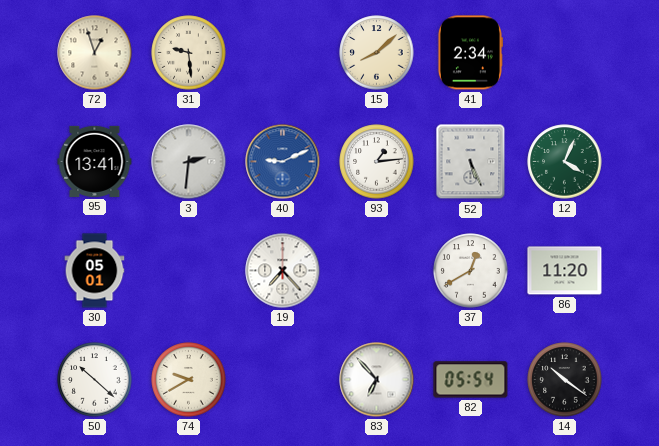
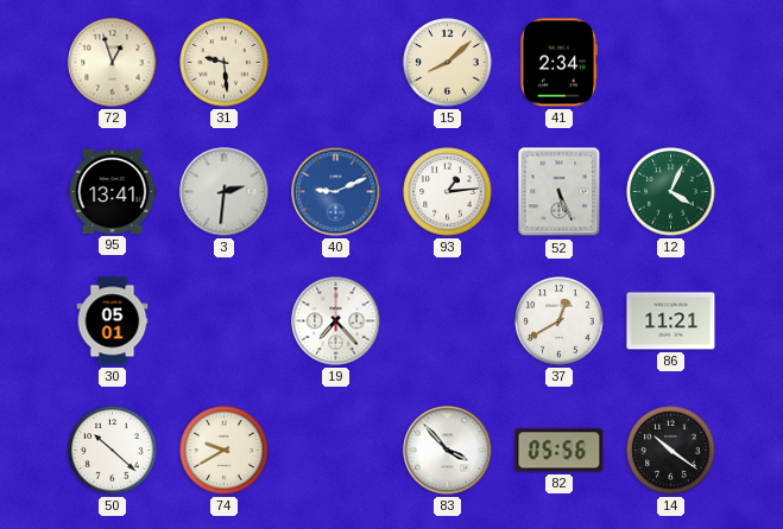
86: 11:20 -> 11:21 (671, 321)
83: 6:53 -> 3:53 (448, 451)
82: 05:54 -> 05:56 (560, 451)
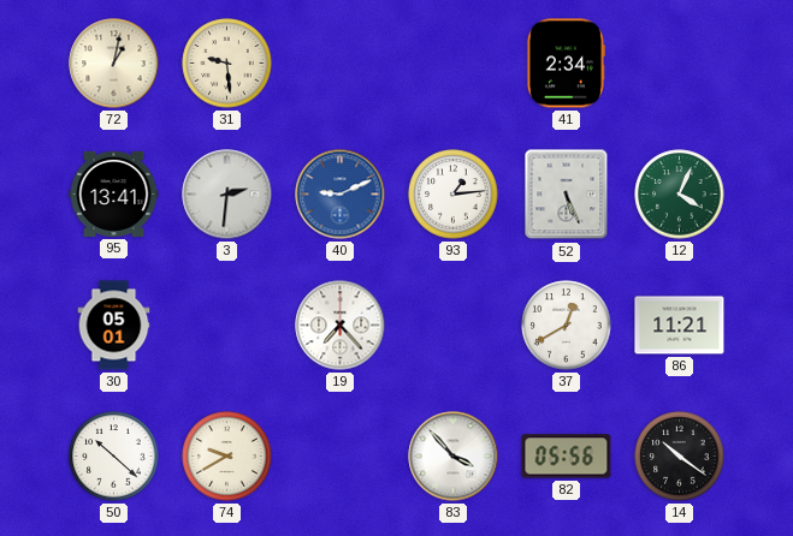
72: 12:57 -> 1:02 (114, 64)
15: 8:08 -> none (448, 63)
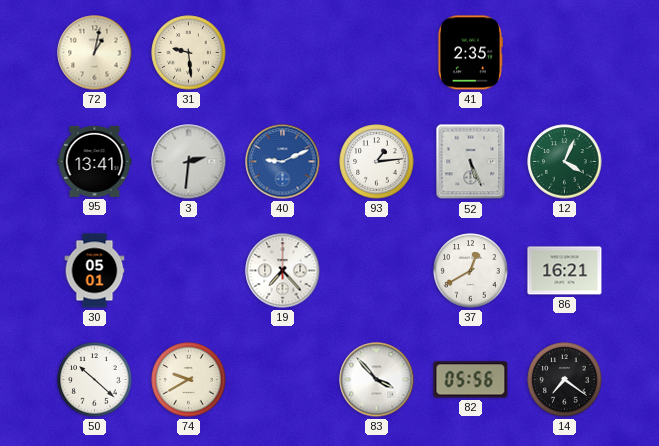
41: 2:34 -> 2:35 (470, 53)
86: 11:21 -> 16:21 (565, 271)
14: 10:21 -> 7:21 (565, 380)
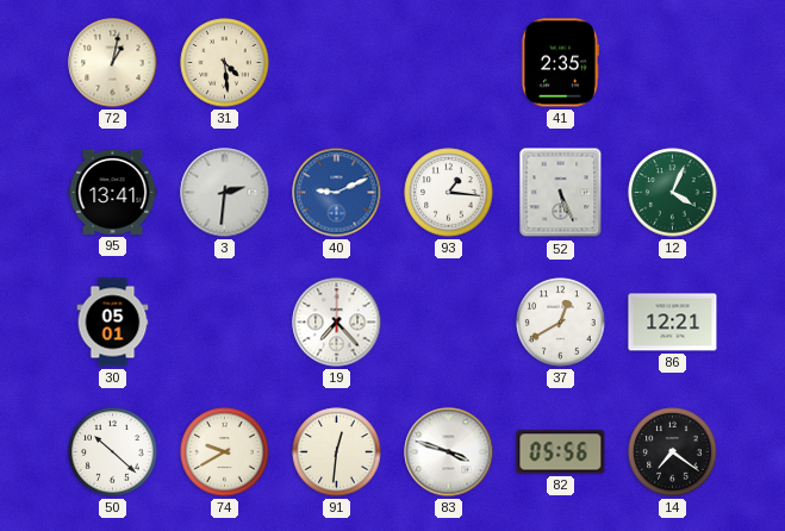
31: 9:29 -> 4:29 (225, 63)
93: 1:14 -> 1:16 (449, 193)
86: 16:21 -> 12:21 (673, 323)
91: none -> 12:31 (337, 452)
83: 3:53 -> 3:48 (449, 452)
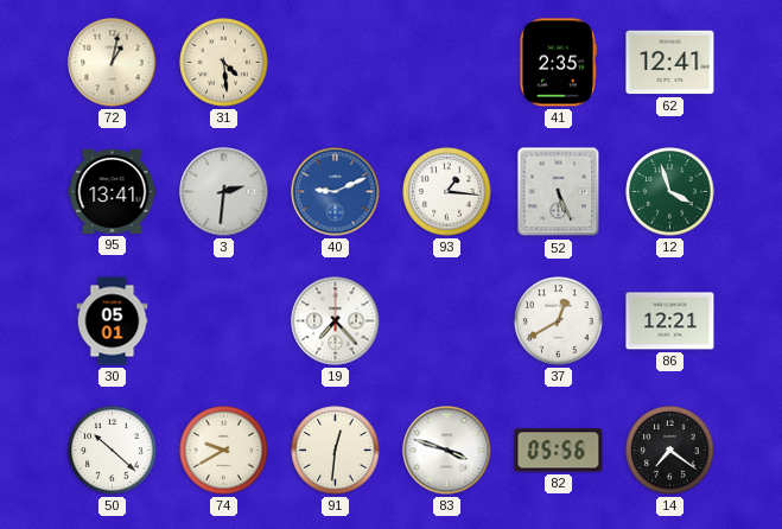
62: none -> 12:41 (670, 63)
12: 4:04 -> 3:57 (670, 192)
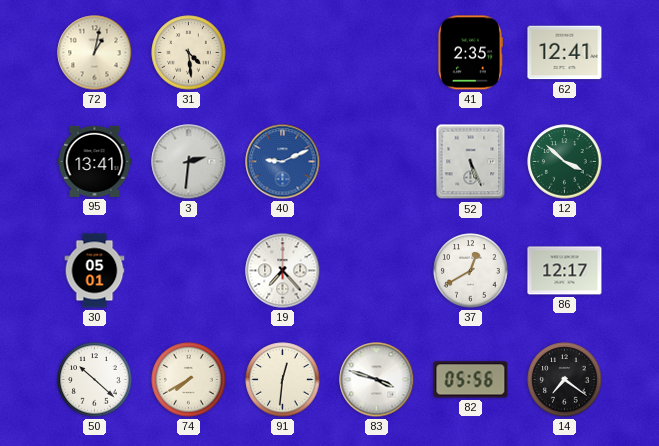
93: 1:16 -> none (447, 192)
12: 3:57 -> 3:52 (565, 162)
86: 12:21 -> 12:17 (565, 271)
74: 9:40 -> 7:40 (189, 380)
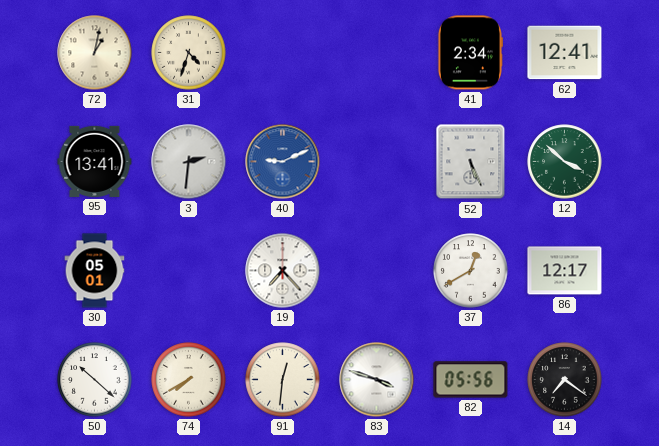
31: 4:29 -> 4:33 (189, 53)
41: 2:35 -> 2:34 (470, 53)
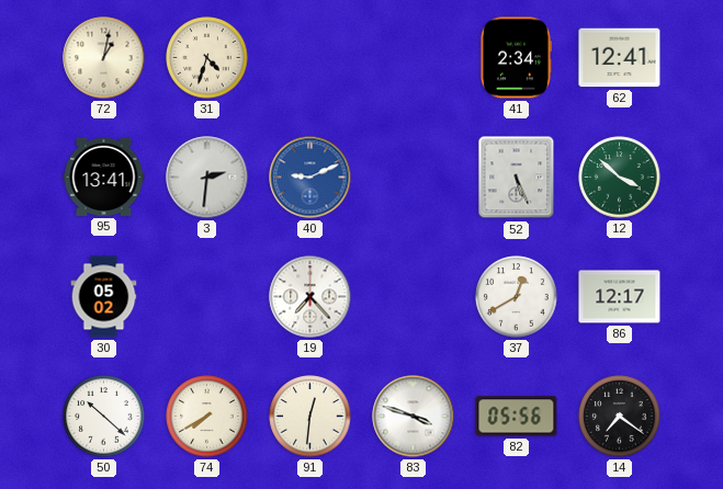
30: 05:01 -> 05:02 (104, 297)
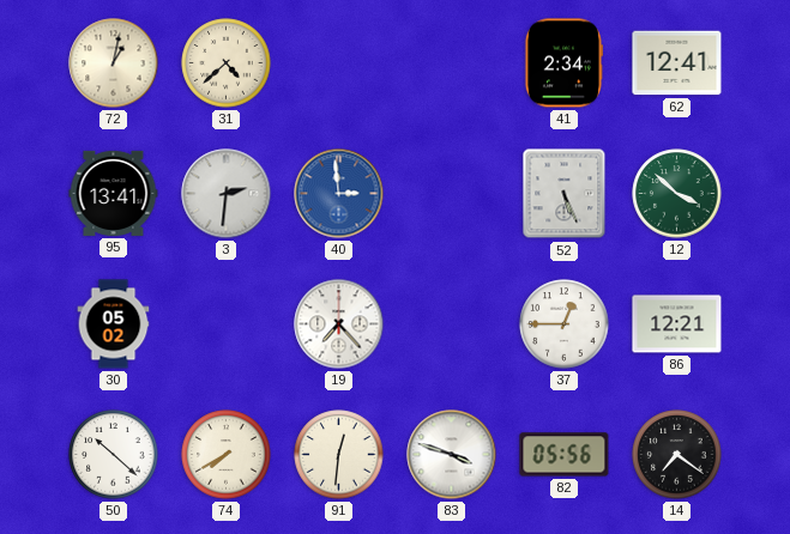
31: 4:33 -> 4:38 (227, 63)
40: 9:11 -> 2:59 (339, 194)
37: 12:40 -> 12:45 (565, 324)
86: 12:17 -> 12:21 (677, 324)
